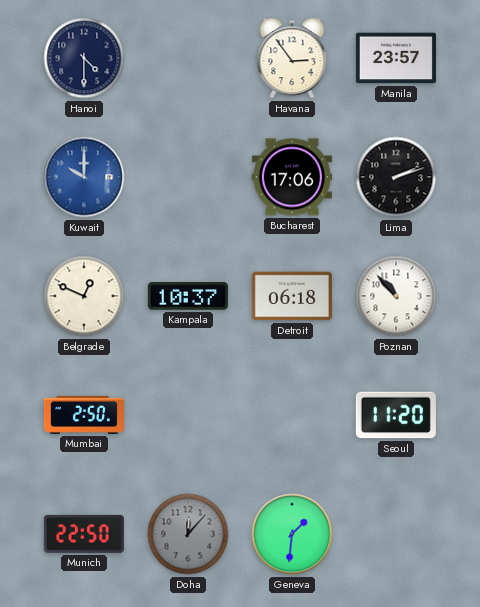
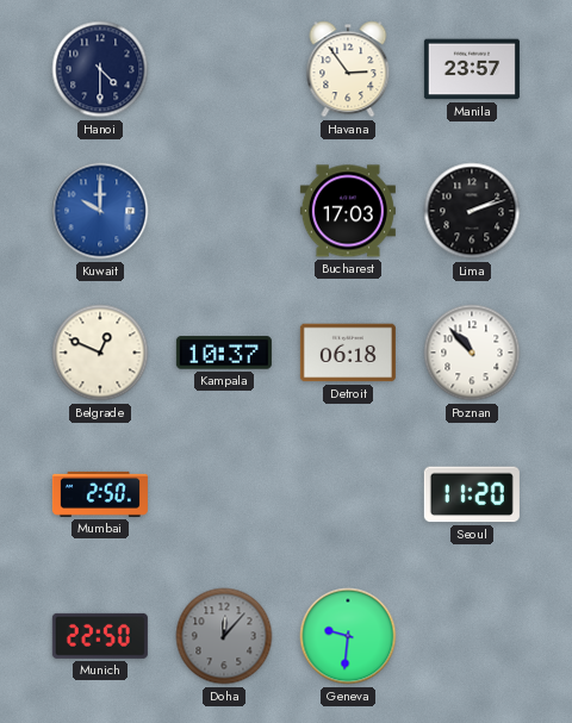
Bucharest: 17:06 -> 17:03 (348, 211)
Geneva: 1:31 -> 9:31 (348, 636)
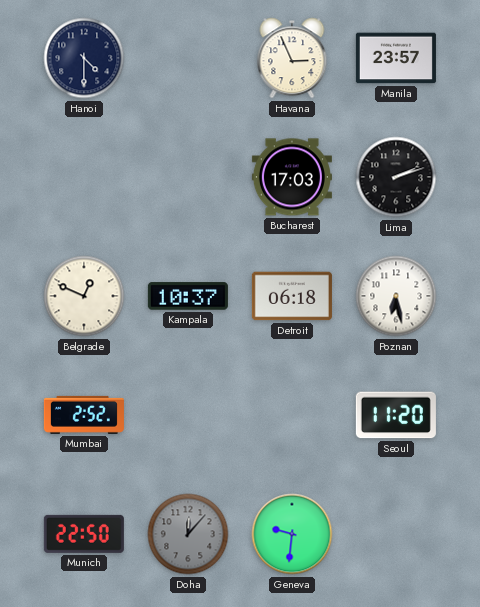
Havana: 2:54 -> 2:56 (292, 58)
Kuwait: 10:00 -> none (100, 211)
Poznan: 10:53 -> 6:28 (396, 296)
Mumbai: 2:50 -> 2:52 (84, 415)
